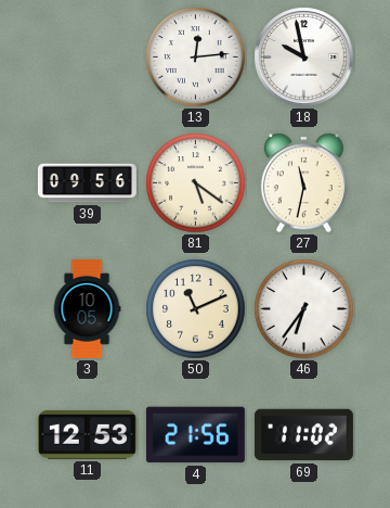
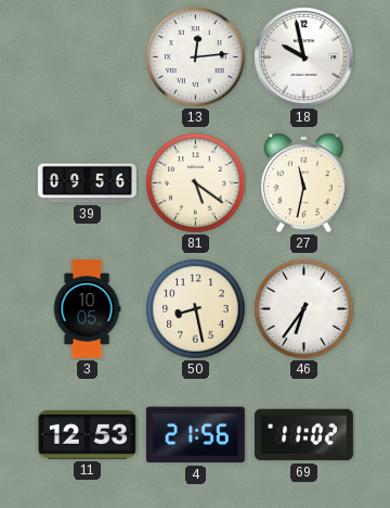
50: 11:11 -> 8:28 (196, 309)
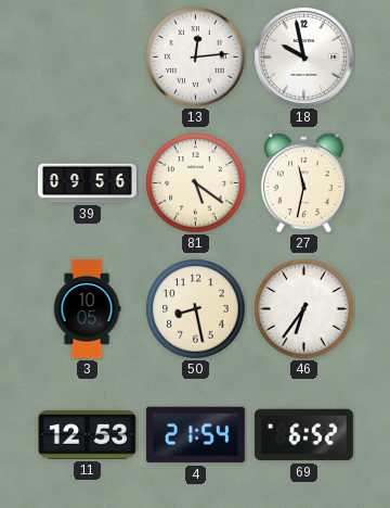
4: 21:56 -> 21:54 (195, 435)
69: 11:02 -> 6:52 (303, 435)
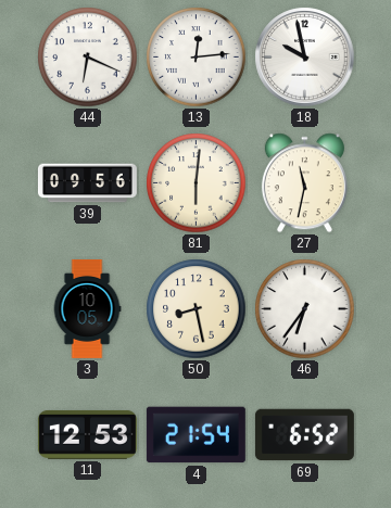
44: none -> 6:19 (88, 58)
81: 5:21 -> 6:01 (197, 183)
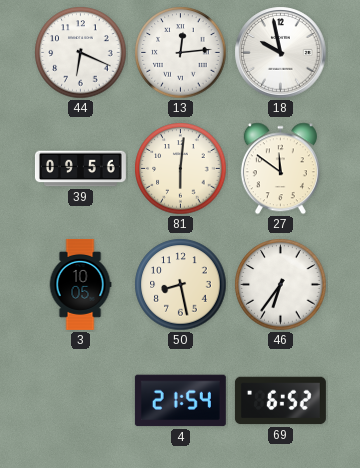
27: 11:32 -> 11:51 (280, 169)
11: 12:53 -> none (87, 434)
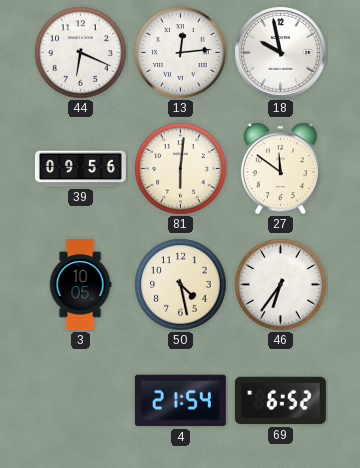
50: 8:28 -> 4:28 (181, 285)
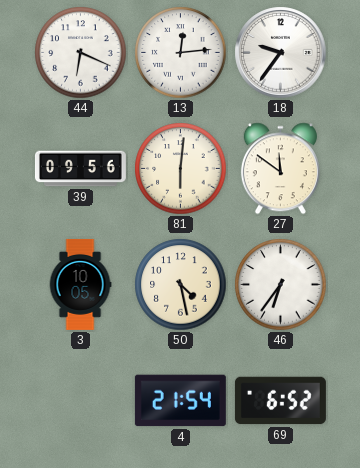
18: 9:58 -> 9:36 (281, 53)
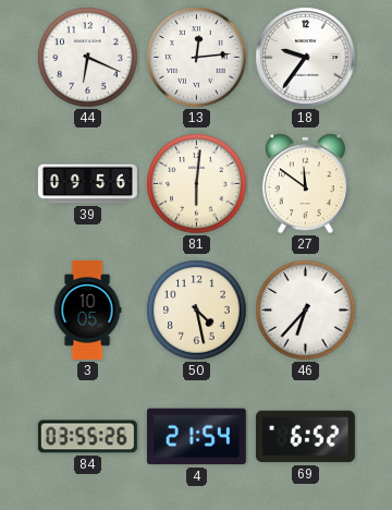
46: 6:36 -> 6:37 (306, 311)
84: none -> 03:55 (87, 437)
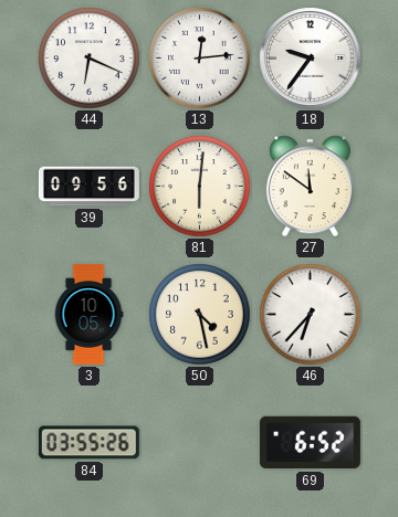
4: 21:54 -> none (196, 437)
